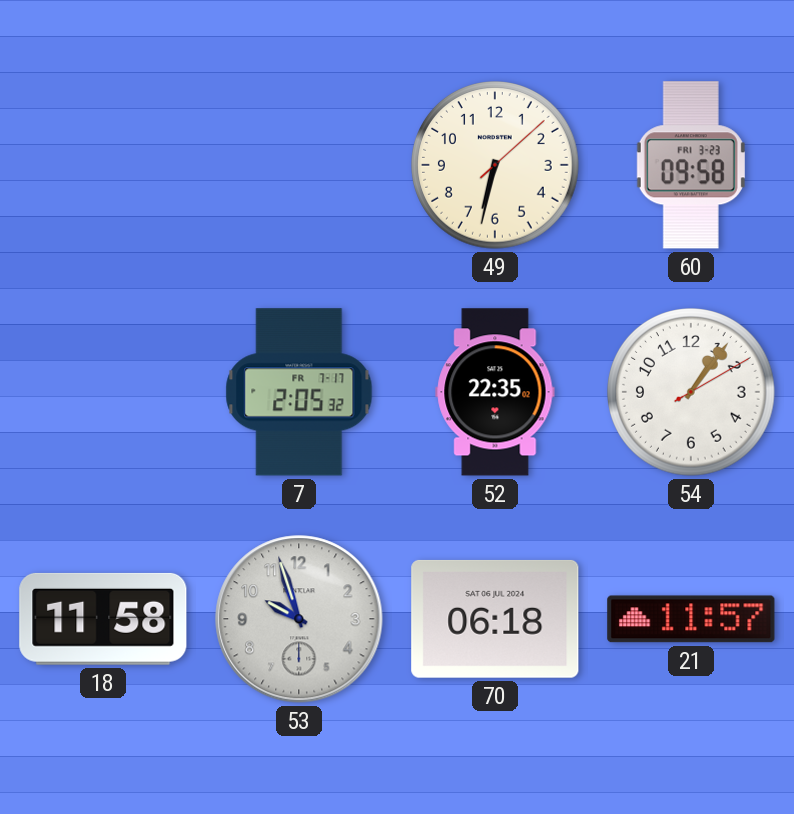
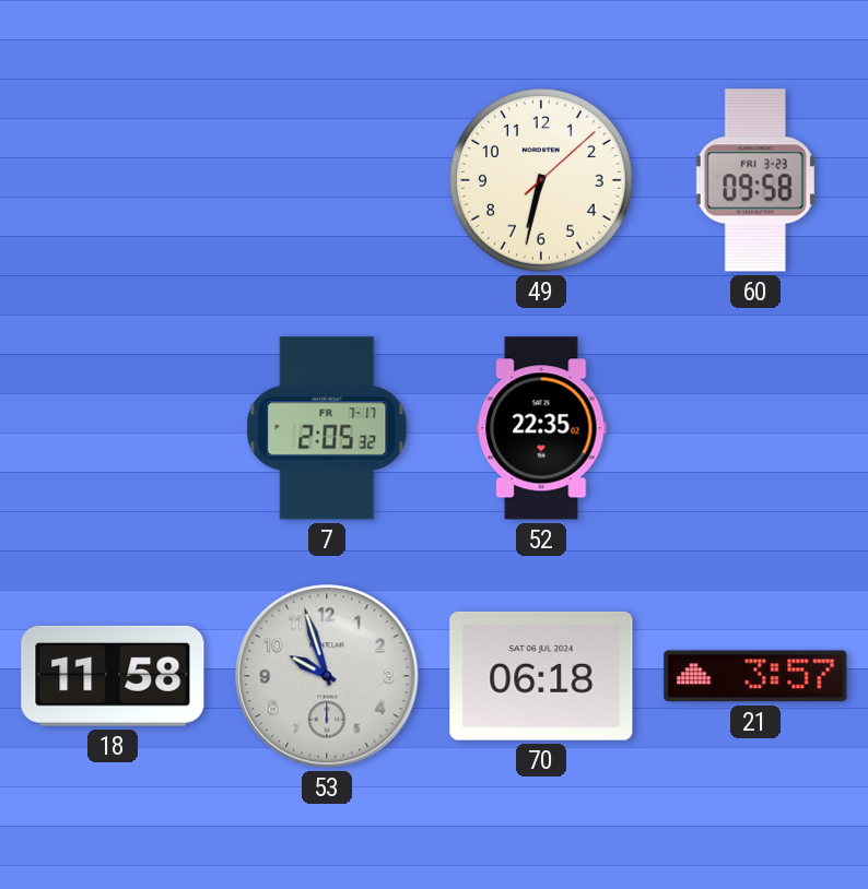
54: 1:06 -> none (692, 393)
21: 11:57 -> 3:57 (755, 676)
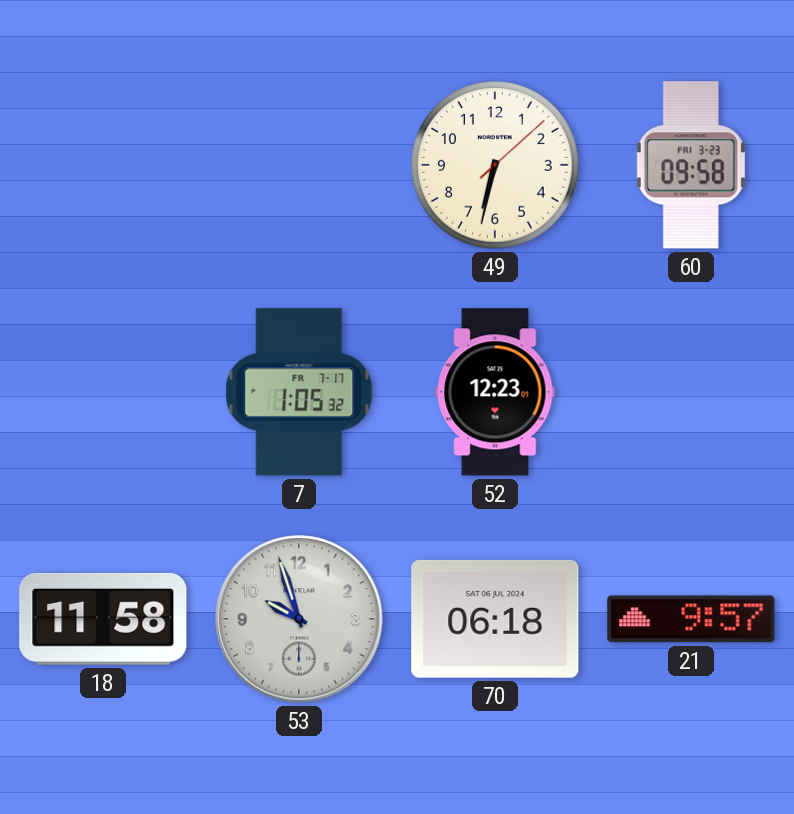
7: 2:05 -> 1:05 (299, 392)
52: 22:35 -> 12:23 (495, 392)
21: 3:57 -> 9:57 (691, 619)
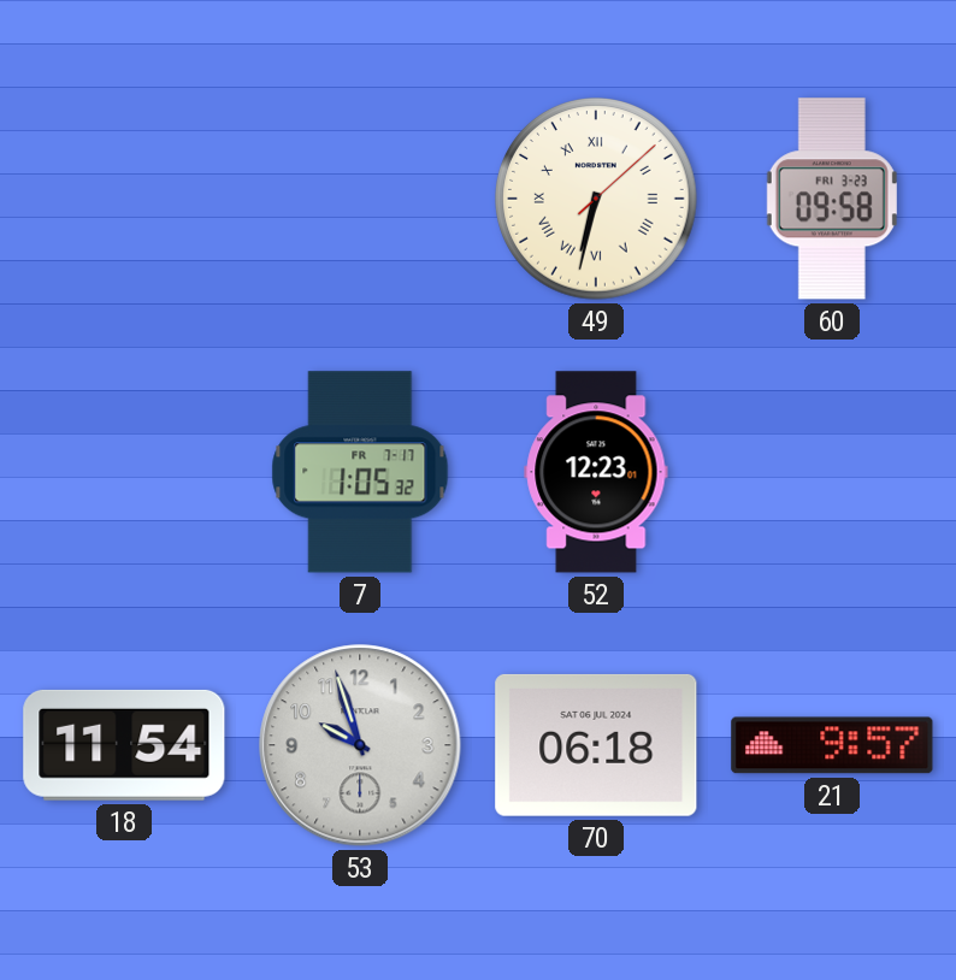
49 numerals: Arabic -> Roman (597, 200)
18: 11:58 -> 11:54 (124, 745)
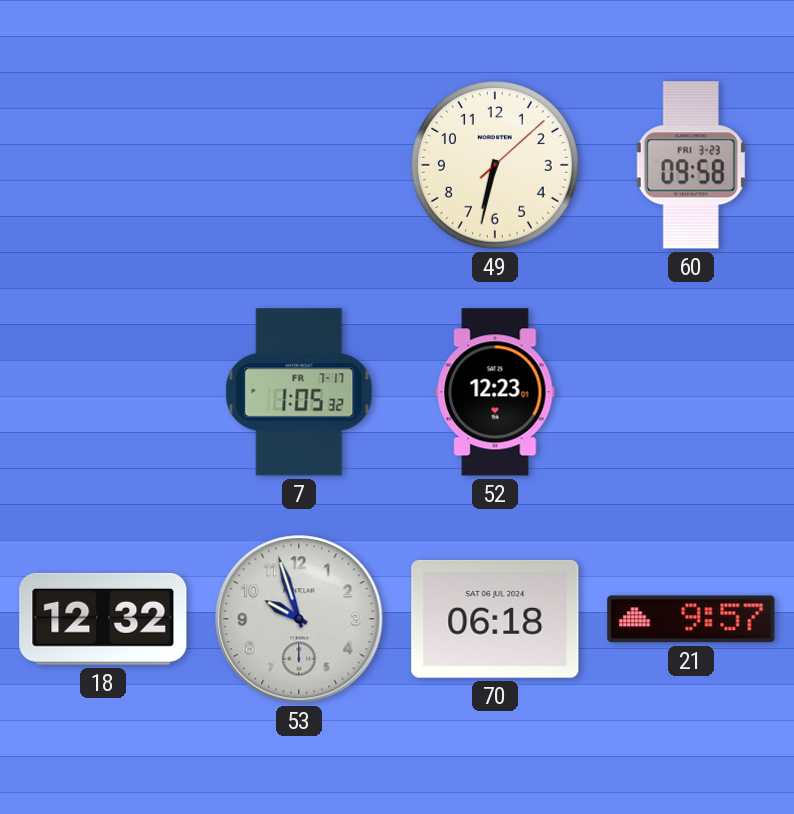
49 numerals: Roman -> Arabic (496, 166)
18: 11:54 -> 12:32 (103, 619)
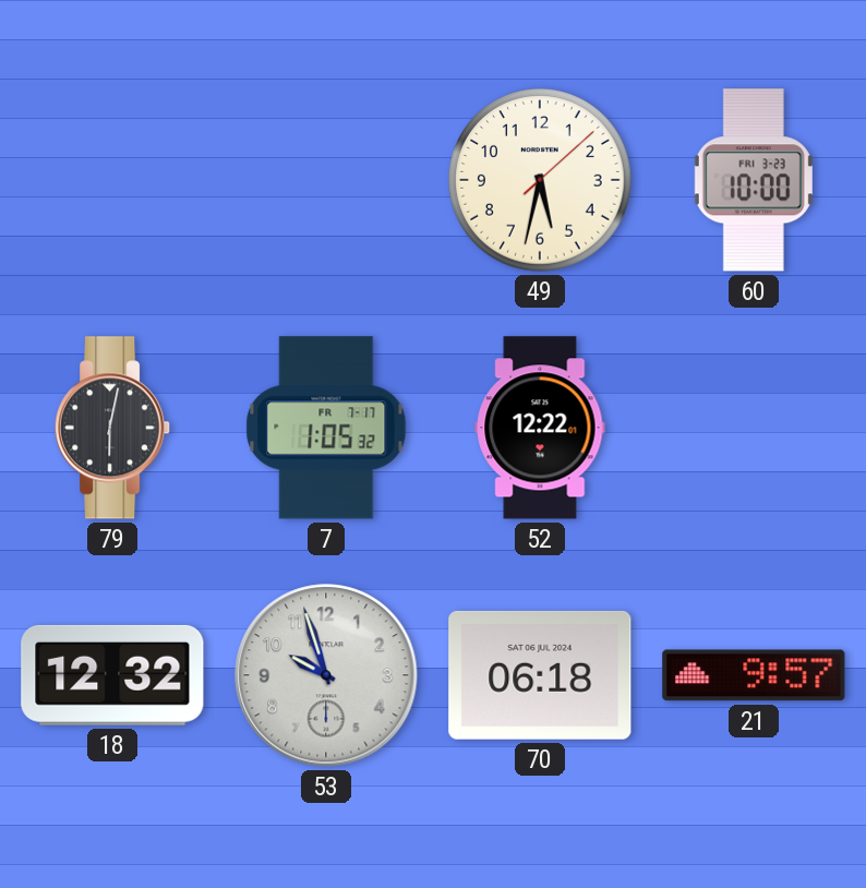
49: 6:32 -> 5:32 (541, 181)
60: 09:58 -> 10:00 (754, 180)
79: none -> 6:02 (113, 428)
52: 12:23 -> 12:22 (540, 428)
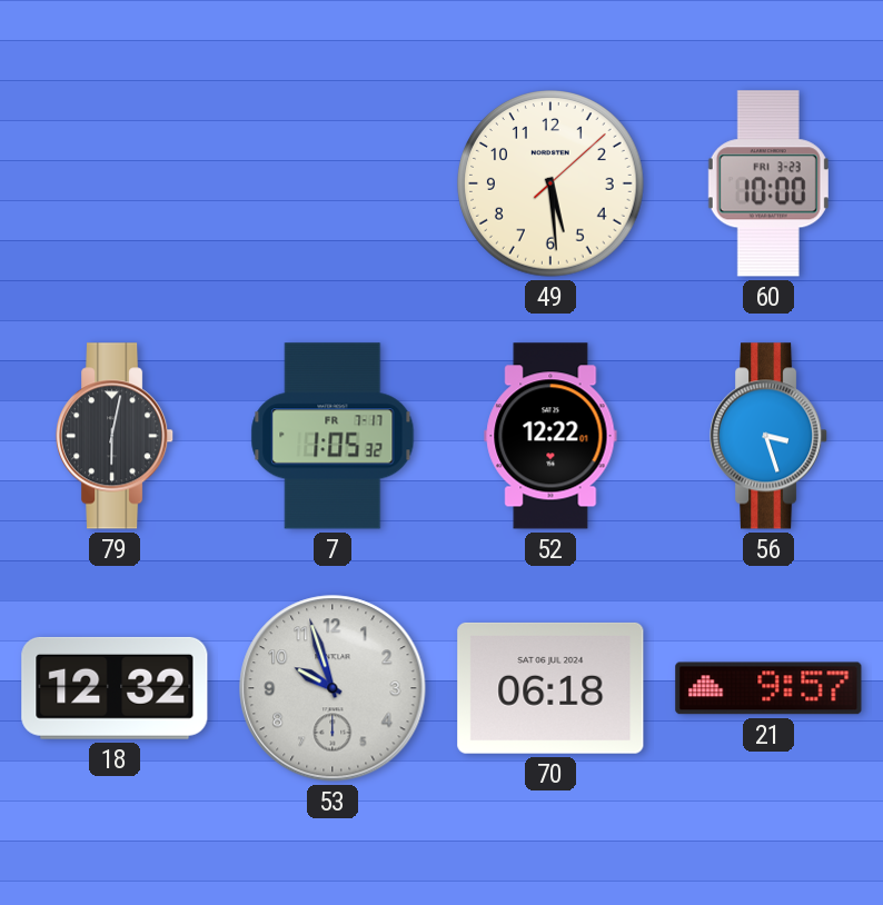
49: 5:32 -> 5:29 (552, 185)
56: none -> 3:27 (770, 436)
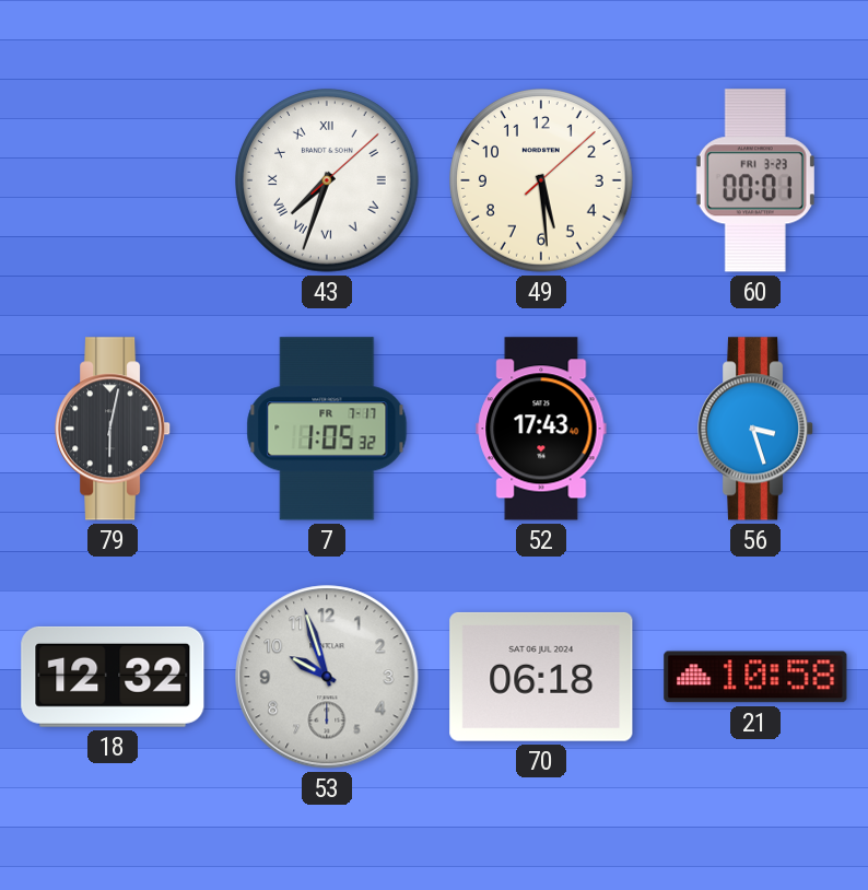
43: none -> 7:33 (328, 181)
60: 10:00 -> 00:01 (755, 180)
52: 12:22 -> 17:43 (541, 429)
21: 9:57 -> 10:58 (755, 677)
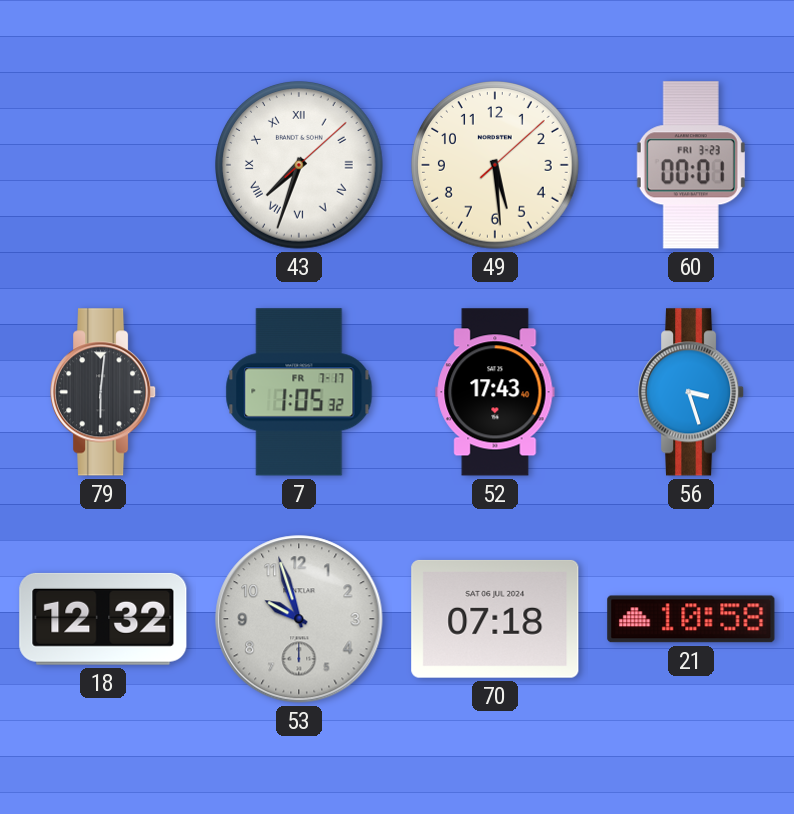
79: 6:02 -> 6:01 (104, 392)
70: 06:18 -> 07:18 (495, 619)
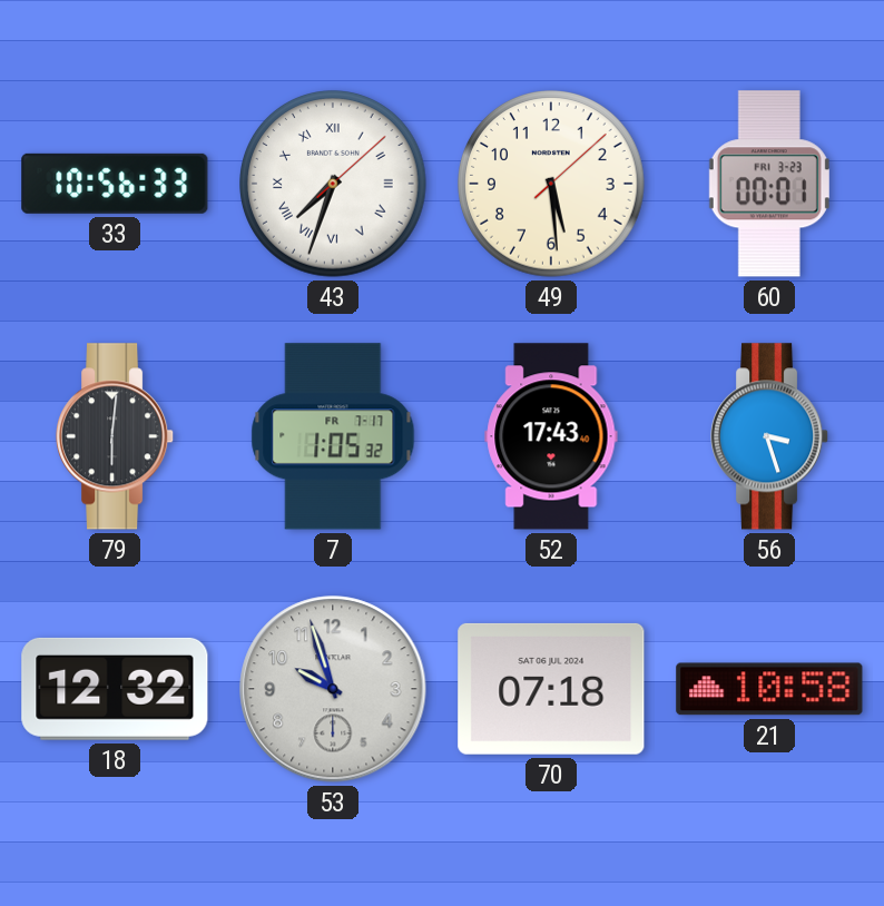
33: none -> 10:56 (115, 184)
